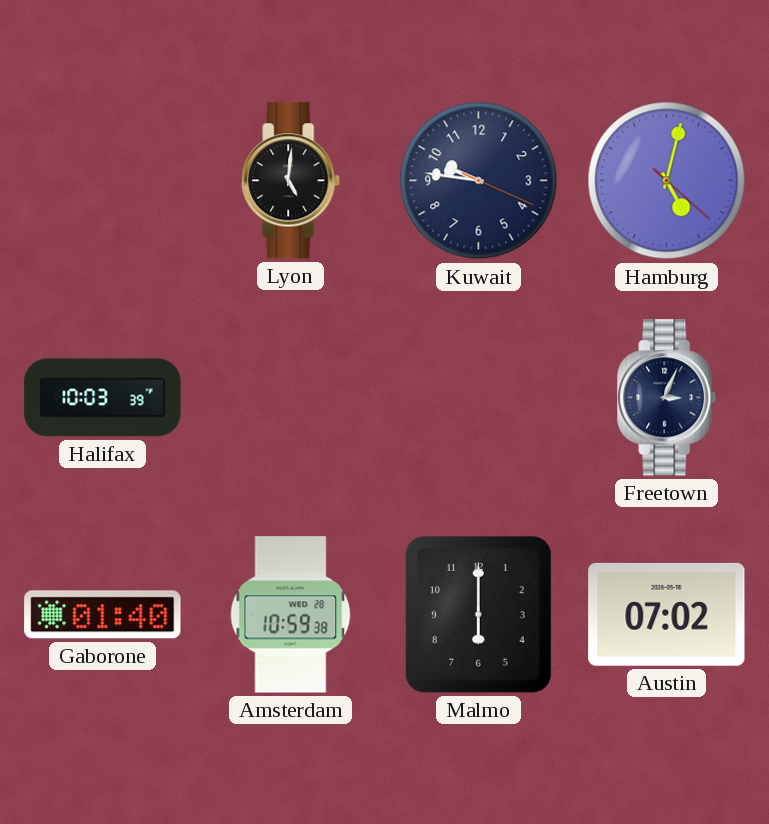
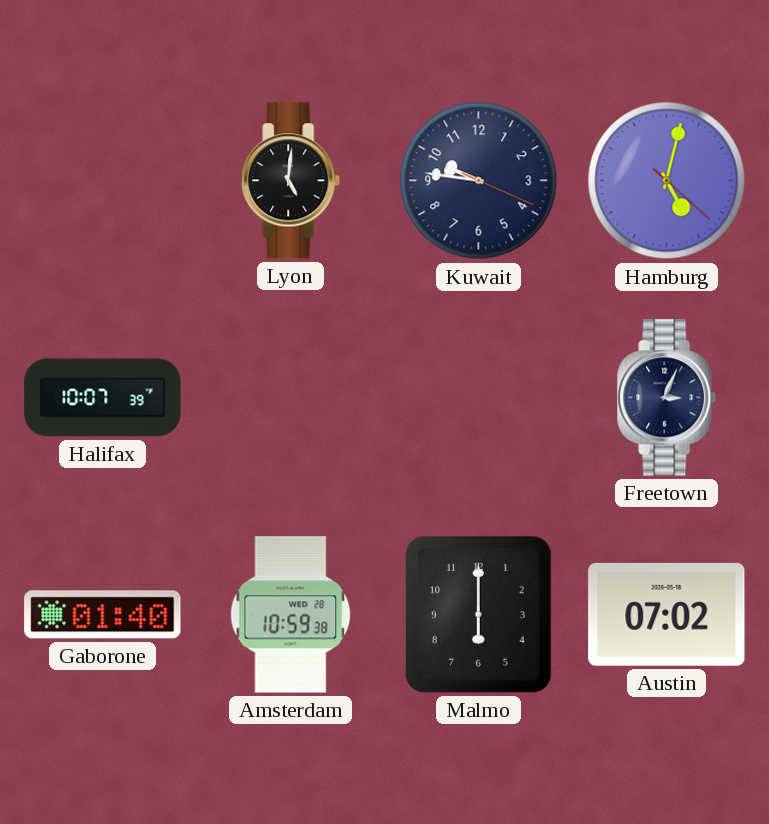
Halifax: 10:03 -> 10:07 (103, 398)
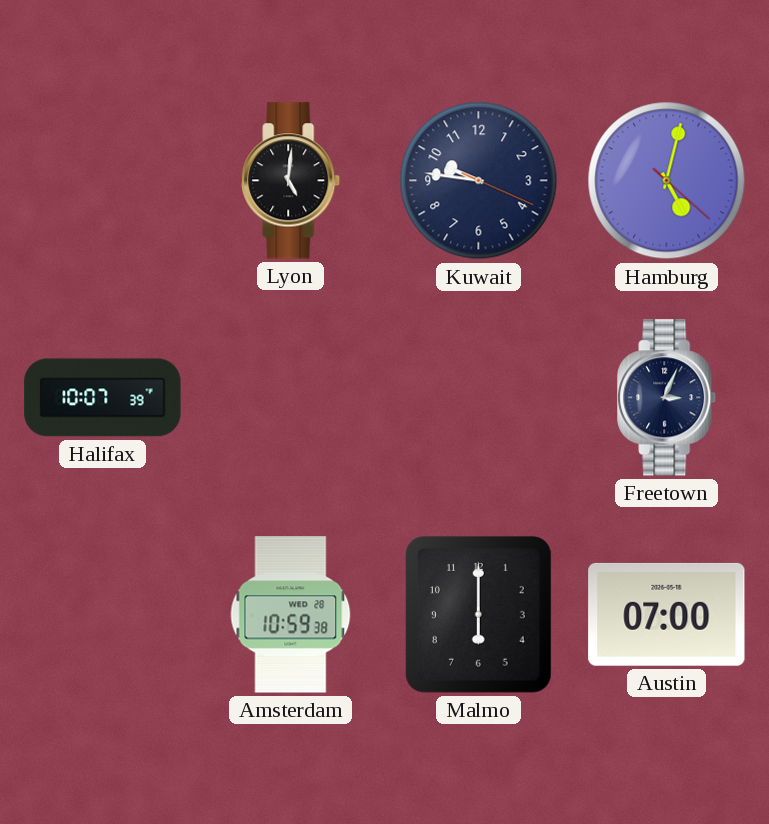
Gaborone: 01:40 -> none (103, 615)
Austin: 07:02 -> 07:00 (667, 614)
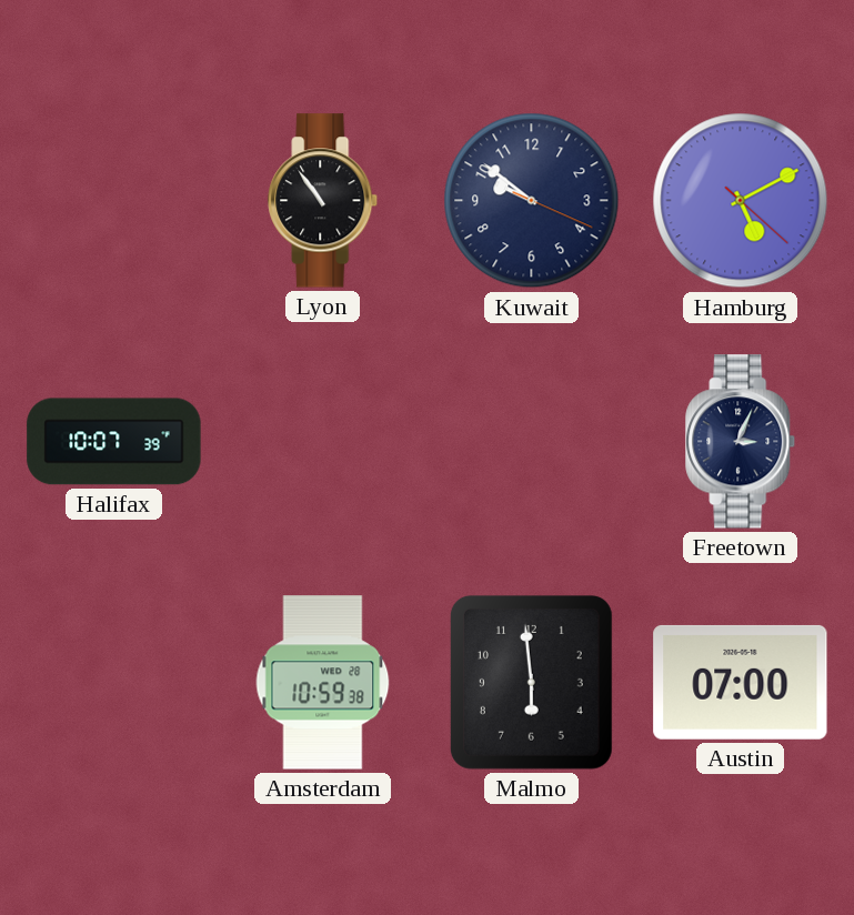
Lyon: 5:01 -> 10:54 (323, 201)
Kuwait: 9:46 -> 9:51 (532, 201)
Hamburg: 5:02 -> 5:10 (741, 201)
Malmo: 6:00 -> 5:59 (531, 682)
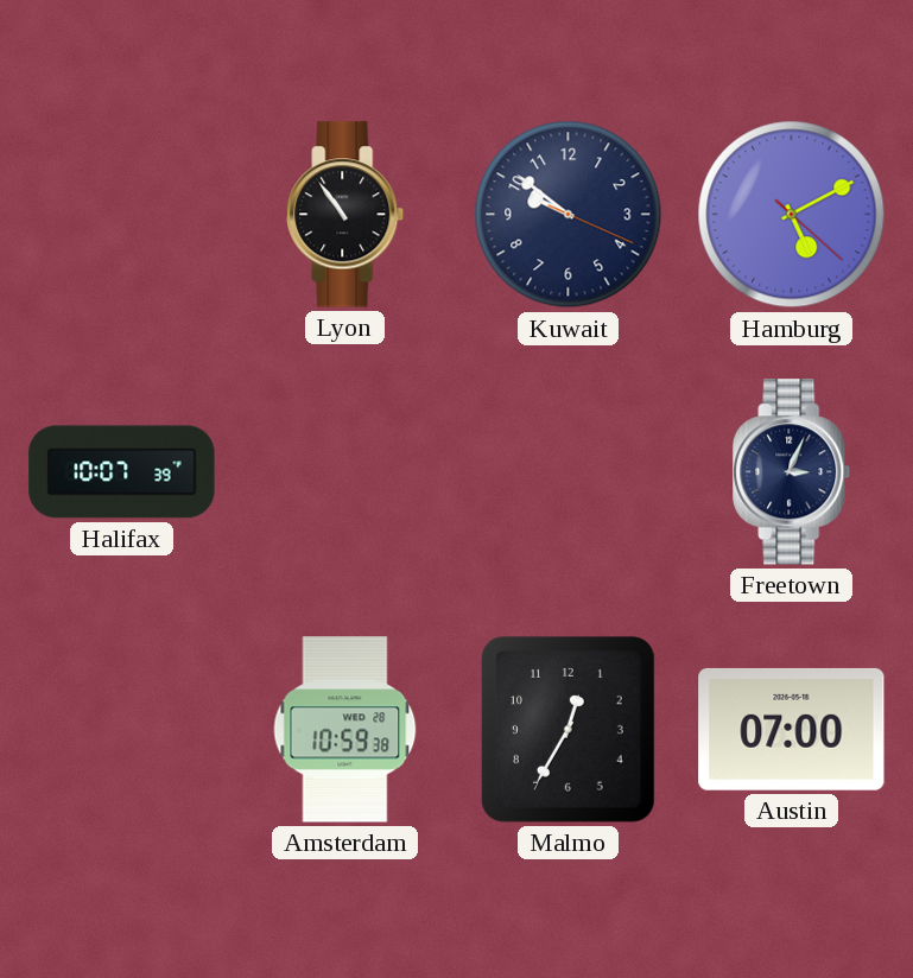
Malmo: 5:59 -> 12:35 (568, 729)
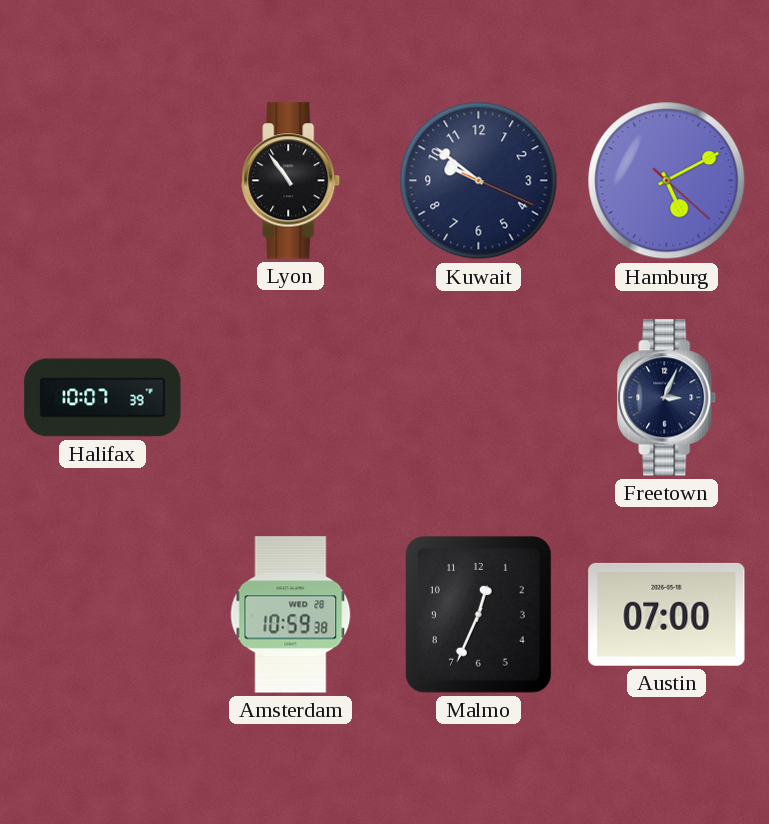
Malmo: 12:35 -> 12:34 (478, 614)
